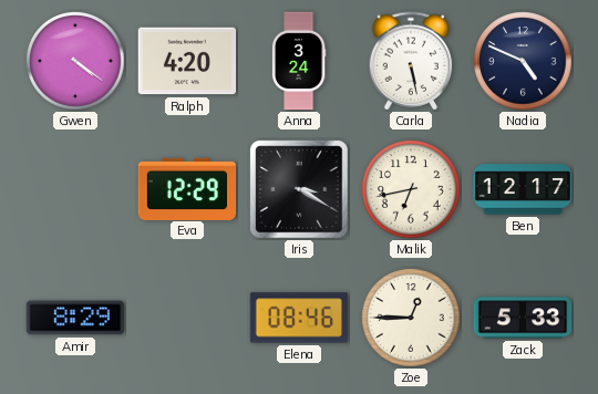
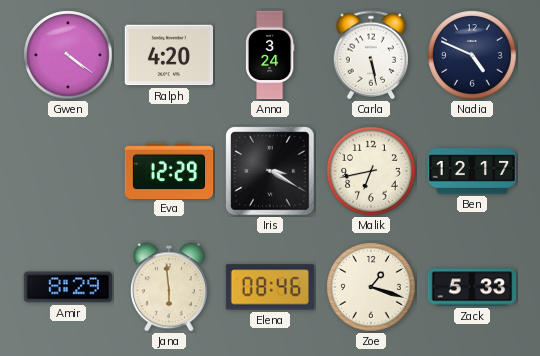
Jana: none -> 5:59 (169, 287)
Zoe: 12:45 -> 1:18 (371, 287)
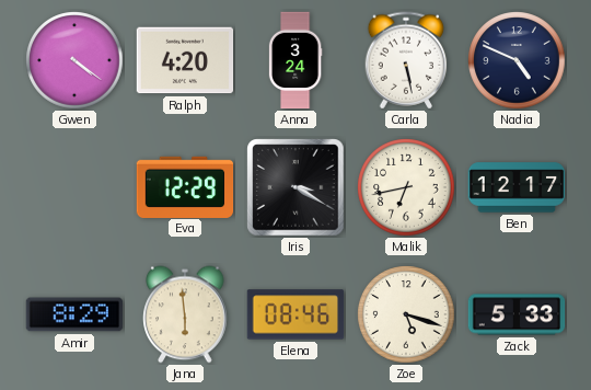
Zoe: 1:18 -> 5:18 (406, 314)
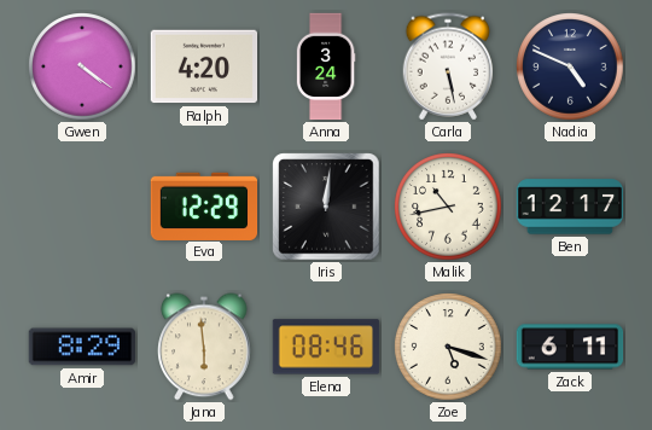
Iris: 3:20 -> 12:01 (326, 207)
Malik: 6:43 -> 10:43 (448, 207)
Zack: 5:33 -> 6:11 (570, 347)
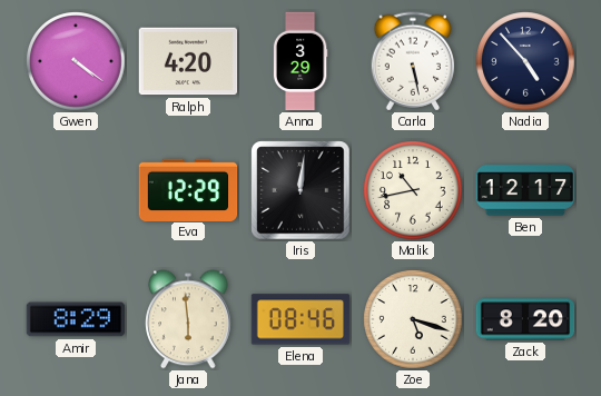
Anna: 3:24 -> 3:29 (300, 61)
Nadia: 4:49 -> 4:53 (525, 61)
Zack: 6:11 -> 8:20 (525, 319)
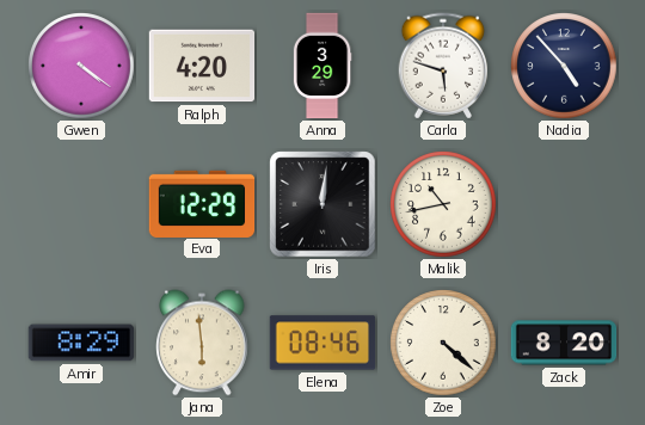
Carla: 5:28 -> 5:48 (443, 66)
Ben: 12:17 -> none (525, 190)
Zoe: 5:18 -> 4:22 (443, 343)
